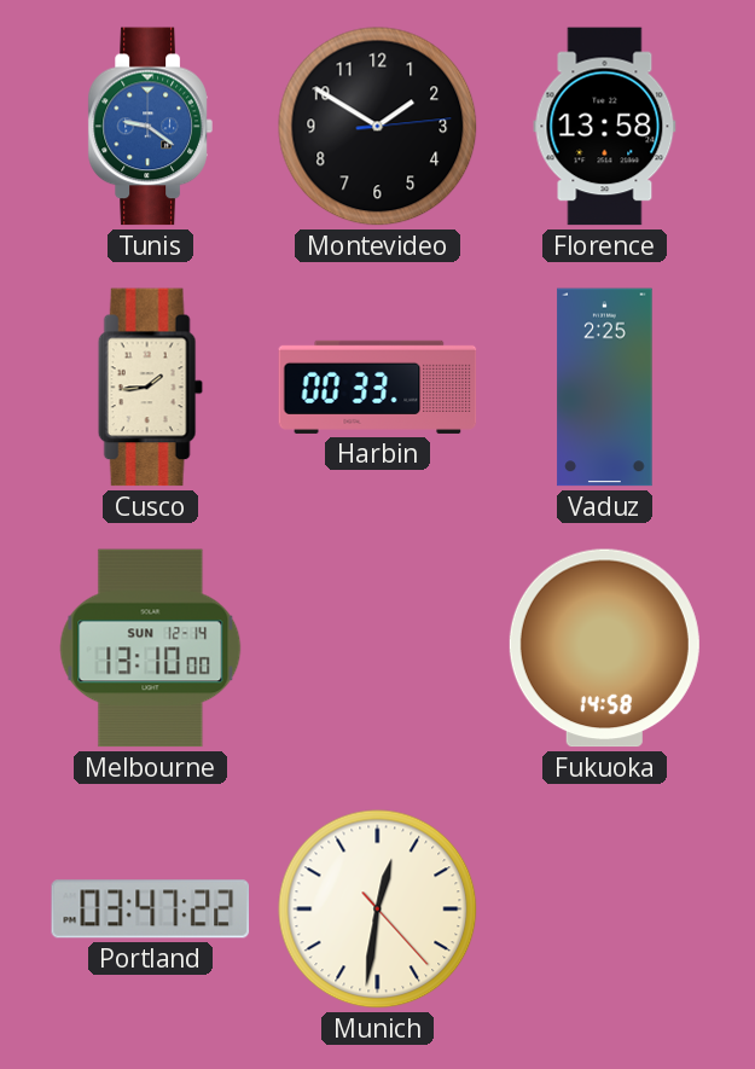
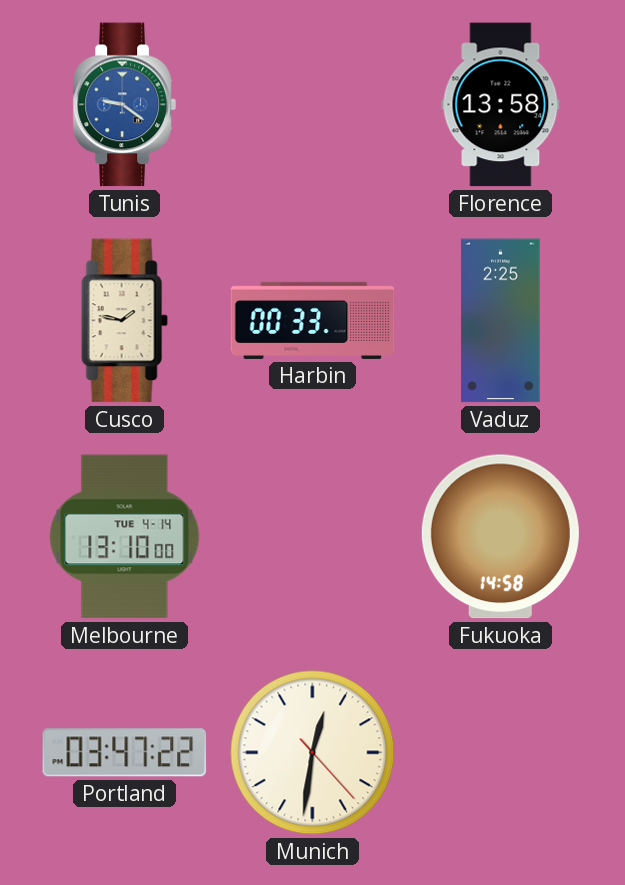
Montevideo: 1:50 -> none (378, 127)
Cusco: 1:44 -> 1:47 (124, 321)
Melbourne date: SUN 12-14 -> TUE 4-14 (125, 537)
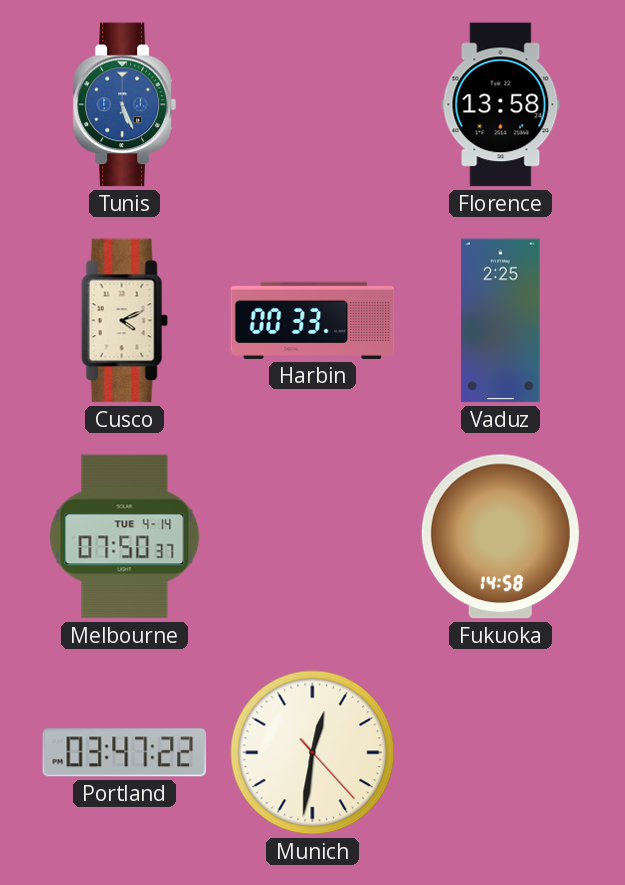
Tunis: 9:21 -> 5:26 (124, 105)
Cusco: 1:47 -> 4:11 (124, 321)
Melbourne: 13:10 -> 07:50 (125, 537)
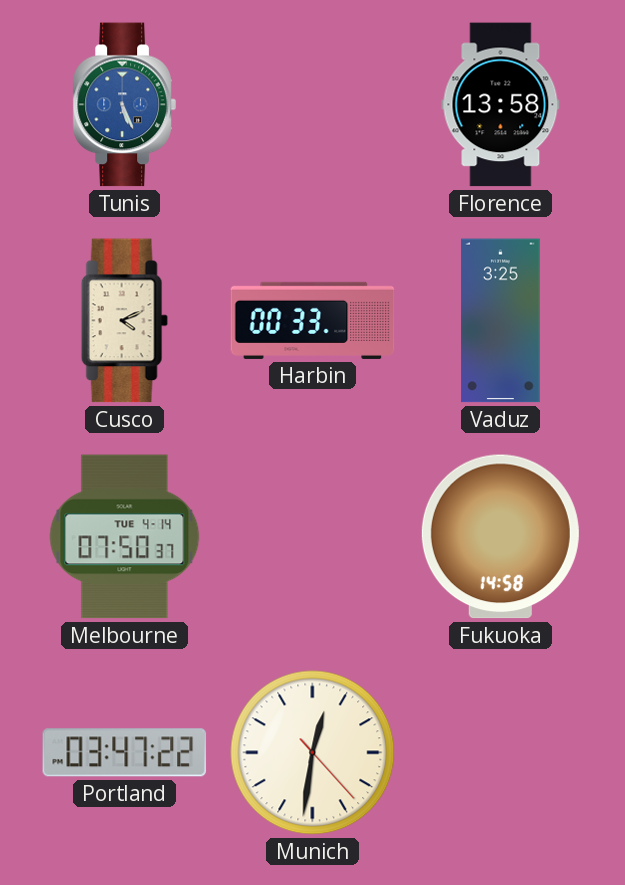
Vaduz: 2:25 -> 3:25 (501, 321)
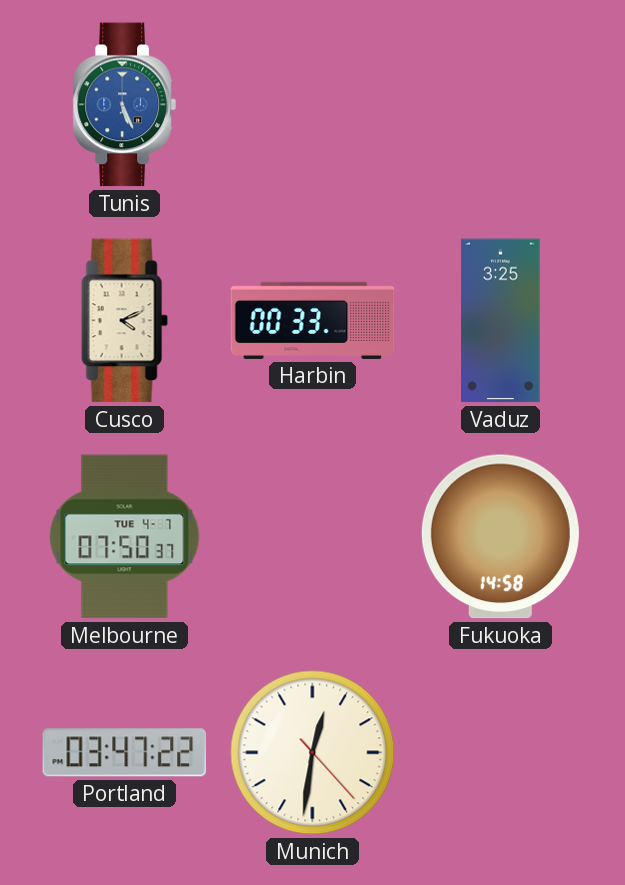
Florence: 13:58 -> none (501, 105)
Melbourne date: TUE 4-14 -> TUE 4-7 (125, 537)
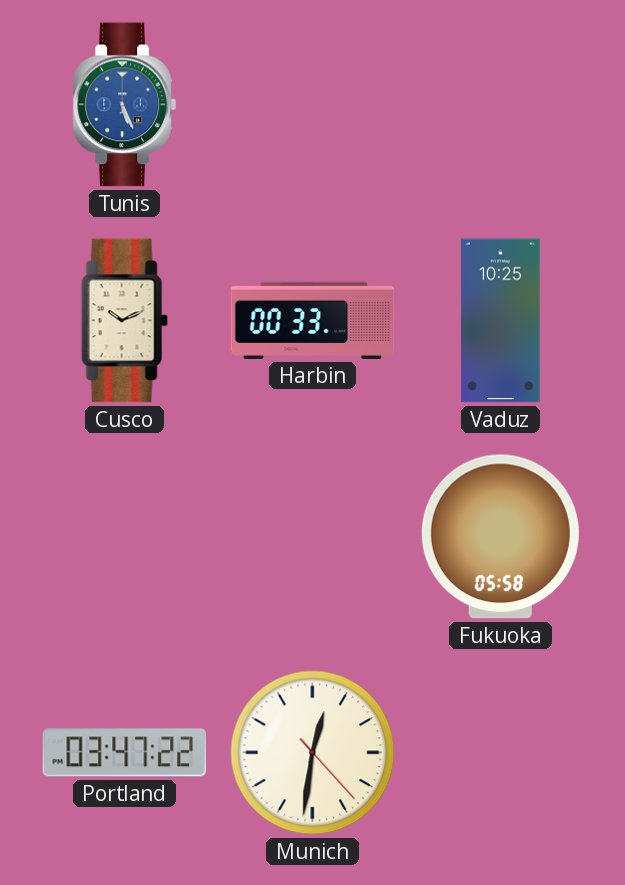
Cusco: 4:11 -> 10:11 (124, 321)
Vaduz: 3:25 -> 10:25 (501, 321)
Melbourne: 07:50 -> none (125, 537)
Fukuoka: 14:58 -> 05:58 (500, 537)
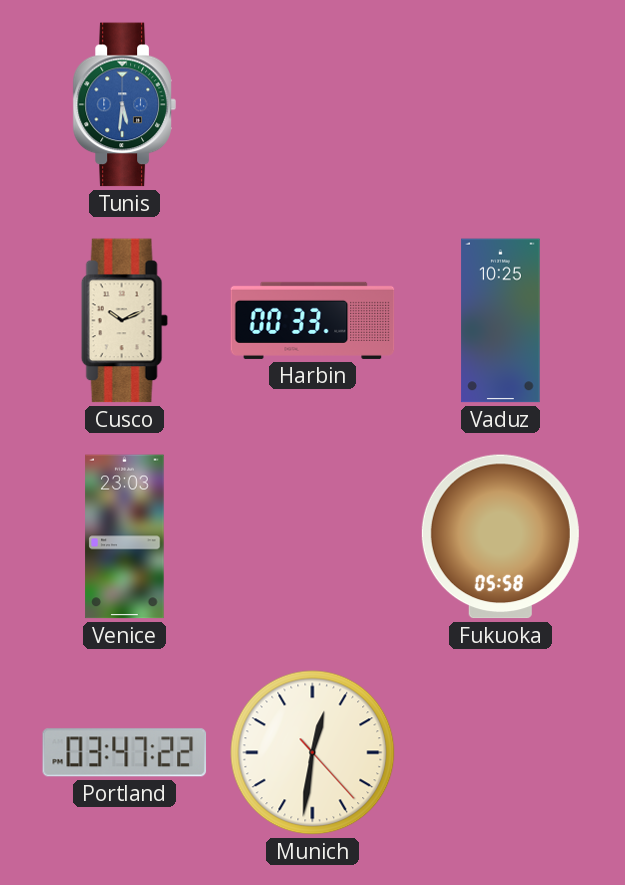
Tunis: 5:26 -> 5:31 (124, 105)
Venice: none -> 23:03 (125, 537)
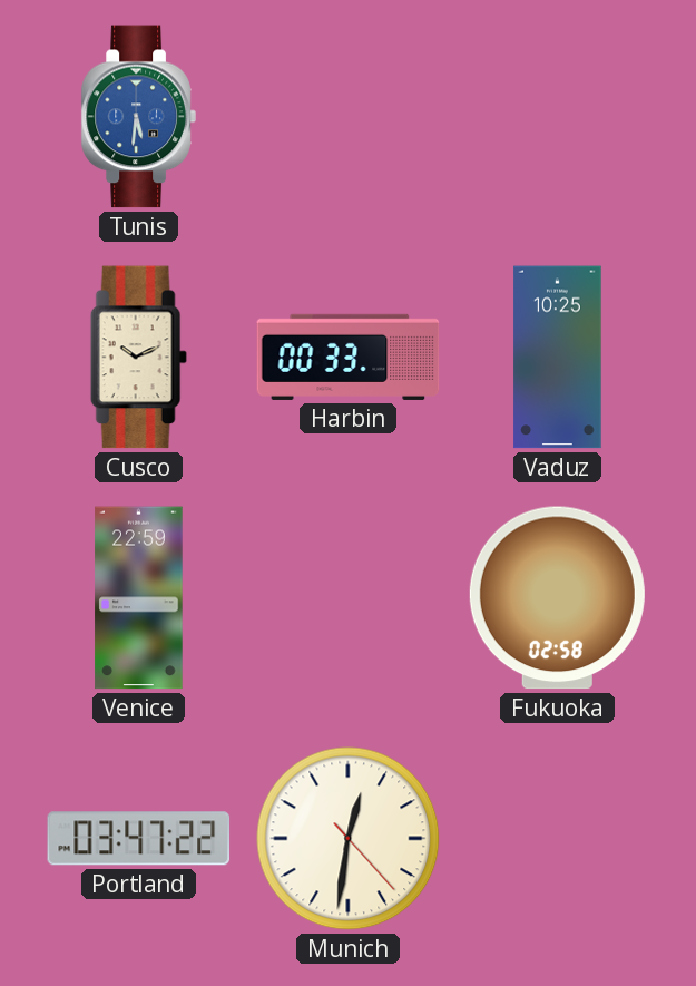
Venice: 23:03 -> 22:59 (139, 598)
Fukuoka: 05:58 -> 02:58 (557, 598)
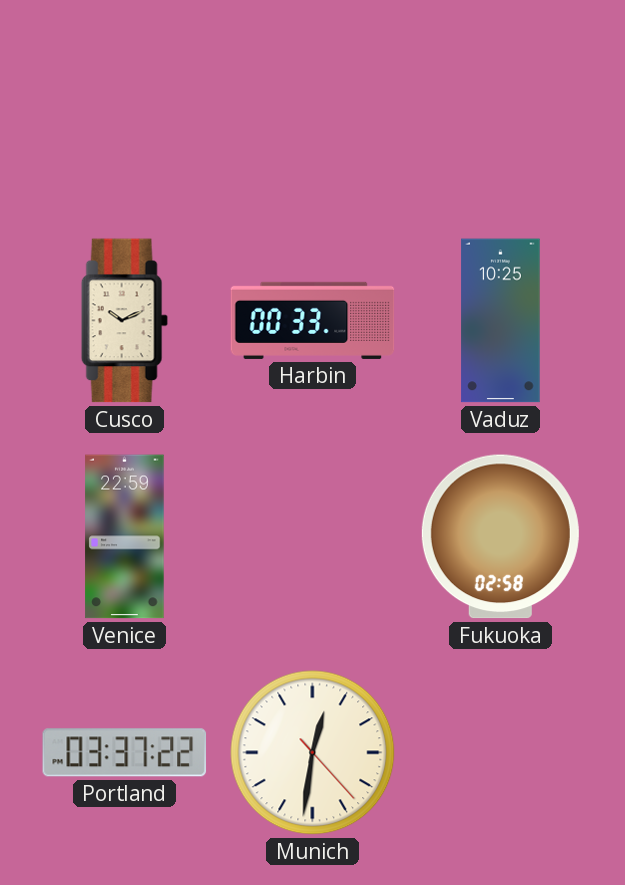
Tunis: 5:31 -> none (138, 117)
Portland: 03:47 -> 03:37 (125, 753)
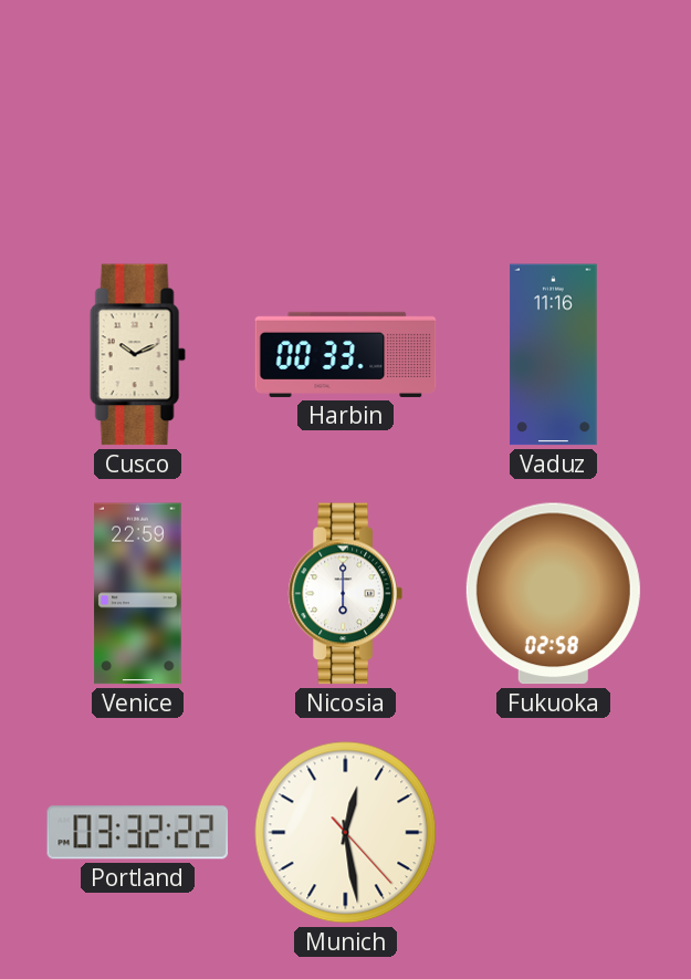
Vaduz: 10:25 -> 11:16 (554, 355)
Nicosia: none -> 6:00 (345, 594)
Portland: 03:37 -> 03:32 (138, 833)
Munich: 12:31 -> 12:28 (346, 833)
